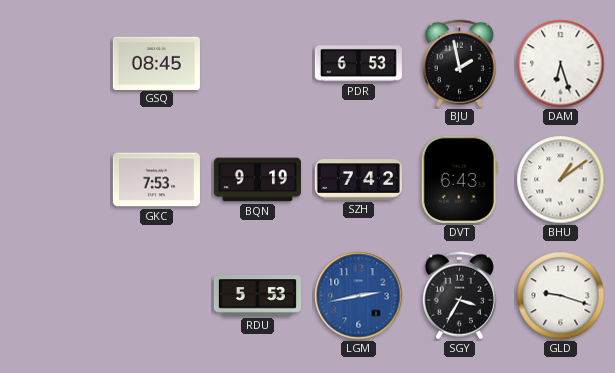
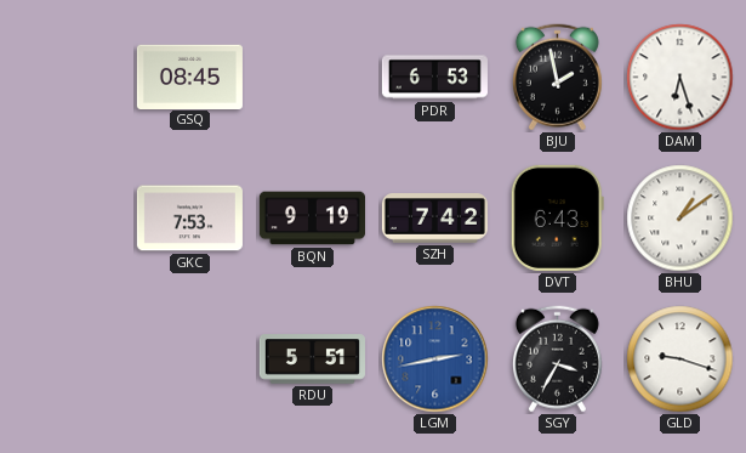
RDU: 5:53 -> 5:51 (312, 359)
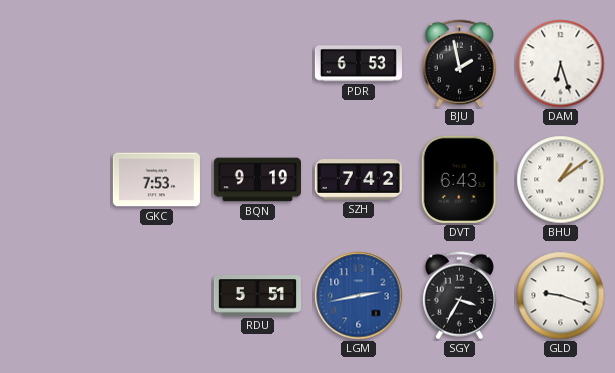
GSQ: 08:45 -> none (189, 77)
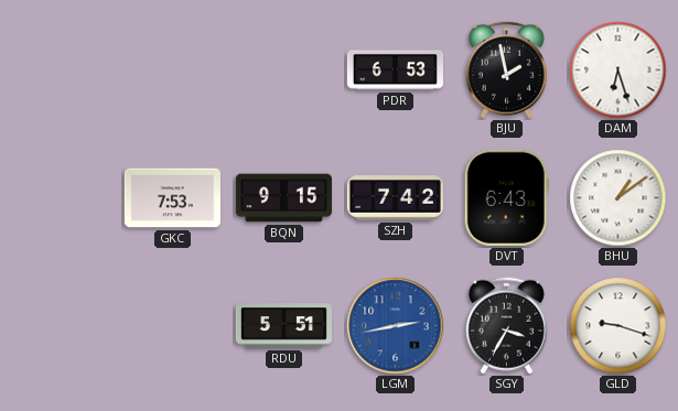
BQN: 9:19 -> 9:15 (283, 198)
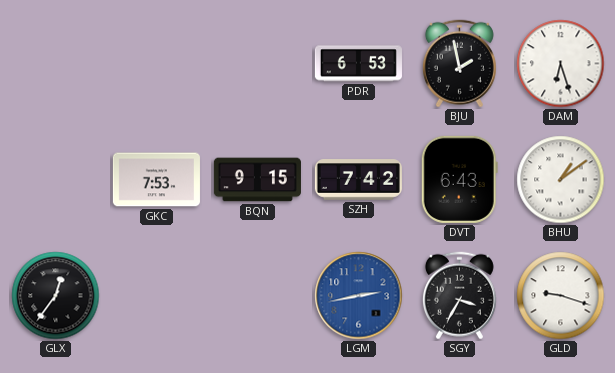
GLX: none -> 12:36 (56, 296)
RDU: 5:51 -> none (283, 326)
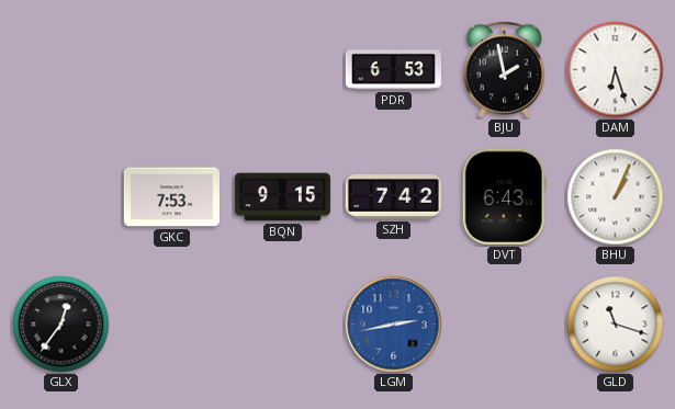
BHU: 1:09 -> 1:04 (616, 197)
SGY: 3:35 -> none (459, 296)
GLD: 9:18 -> 11:18 (616, 325)
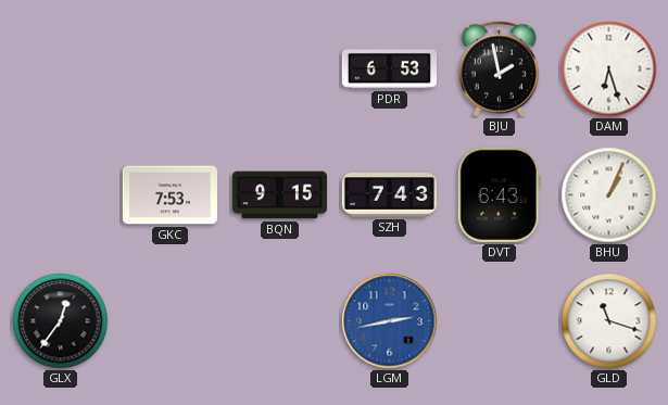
SZH: 7:42 -> 7:43 (389, 195)
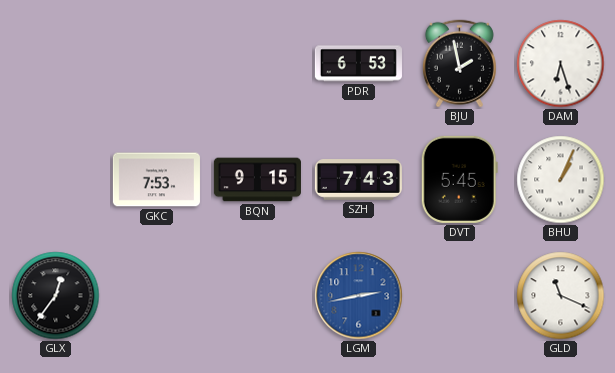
DVT: 6:43 -> 5:45 (459, 179)
GLD: 11:18 -> 11:19 (561, 296)
